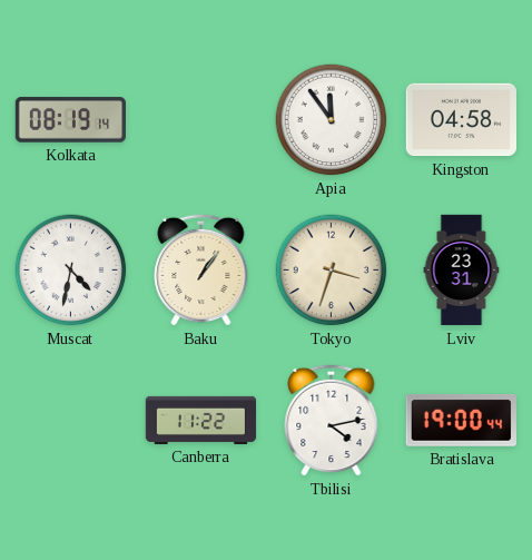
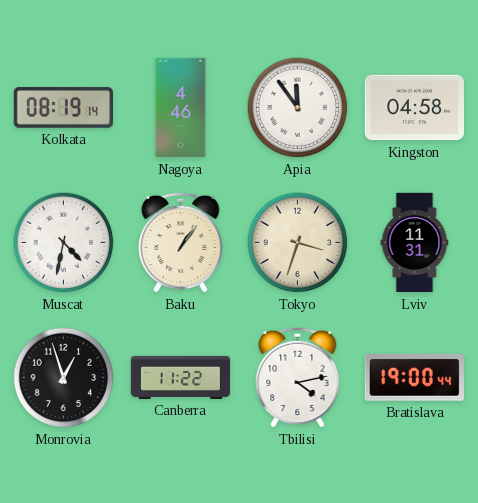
Nagoya: none -> 4:46 (181, 108)
Lviv: 23:31 -> 11:31 (415, 243)
Monrovia: none -> 12:57 (64, 378)
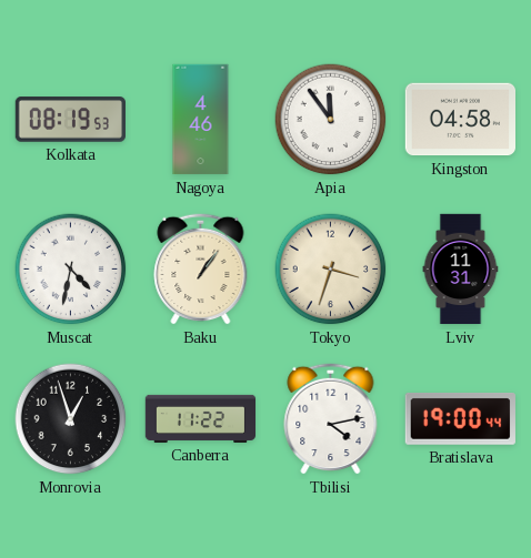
Kolkata: 08:19:14 -> 08:19:53 (70, 120)
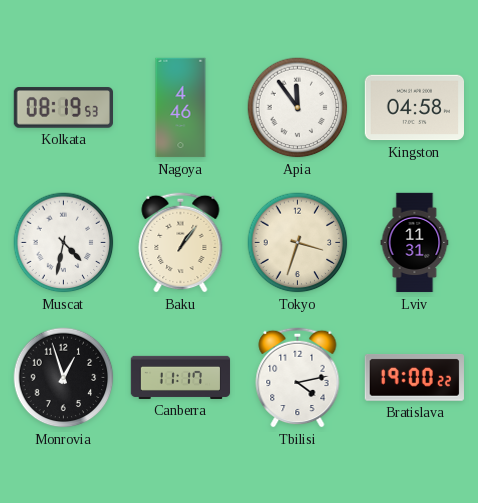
Canberra: 11:22 -> 11:17 (181, 377)
Bratislava: 19:00:44 -> 19:00:22 (414, 378)
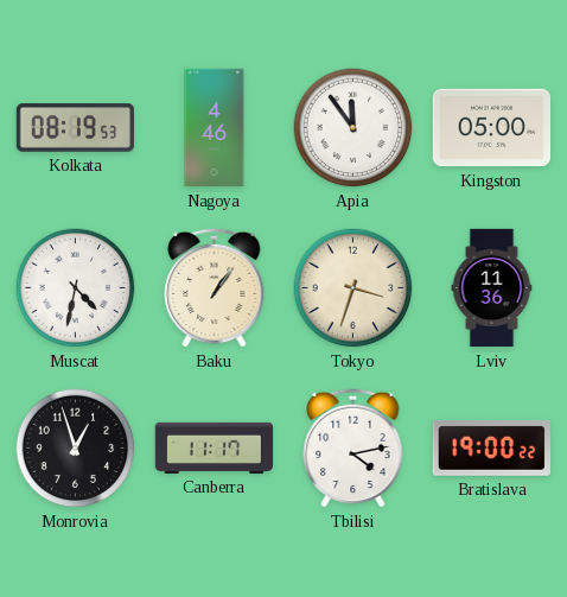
Kingston: 04:58 -> 05:00 (491, 128)
Lviv: 11:31 -> 11:36 (492, 288)
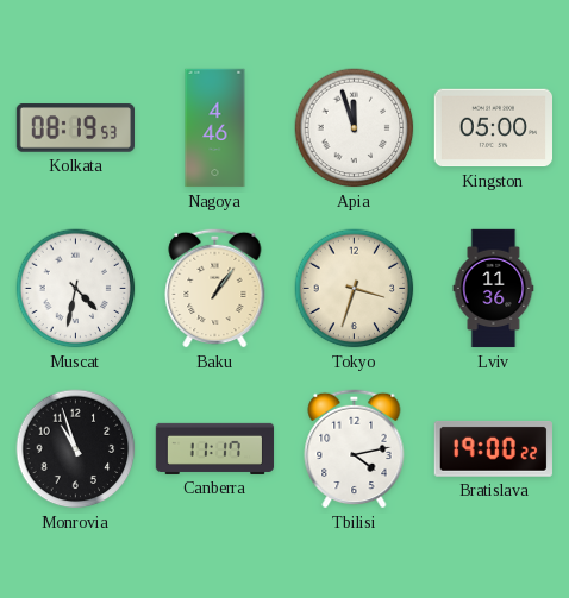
Apia: 11:54 -> 11:57 (355, 128)
Monrovia: 12:57 -> 10:57 (76, 449)
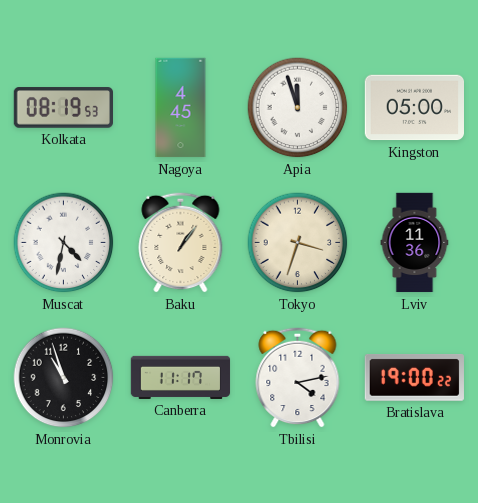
Nagoya: 4:46 -> 4:45 (181, 108)
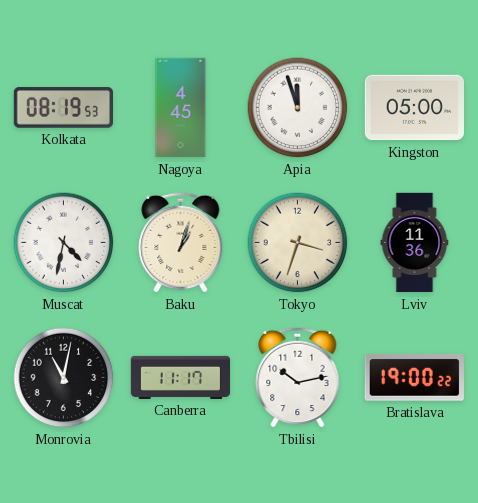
Baku: 1:06 -> 1:03 (181, 242)
Monrovia: 10:57 -> 11:02 (64, 378)
Tbilisi: 4:13 -> 10:13 (298, 377)
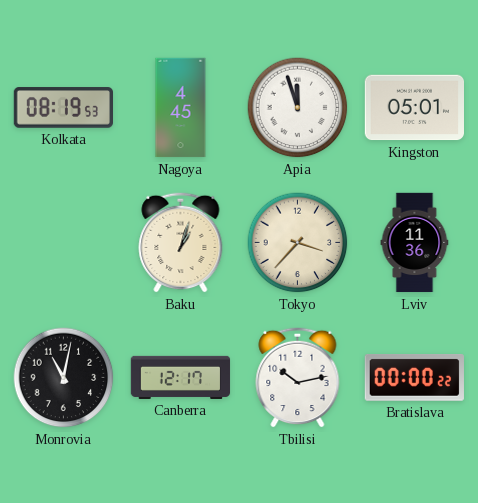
Kingston: 05:00 -> 05:01 (414, 108)
Muscat: 4:32 -> none (64, 243)
Tokyo: 3:33 -> 3:37 (298, 243)
Canberra: 11:17 -> 12:17 (181, 377)
Bratislava: 19:00 -> 00:00 (414, 378)
